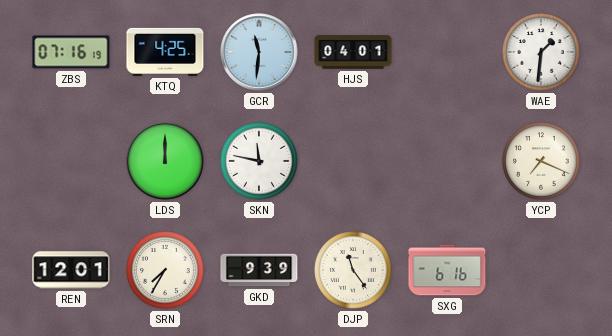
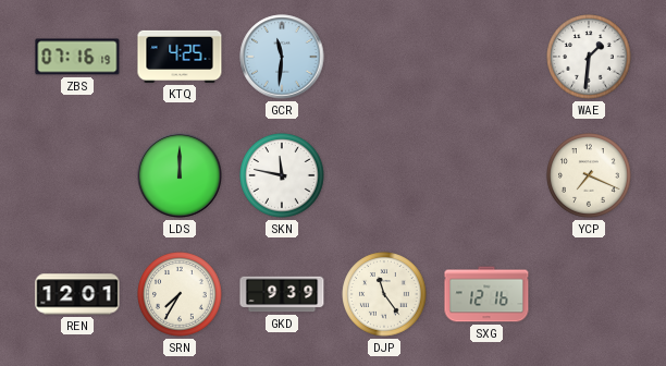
HJS: 04:01 -> none (353, 52)
SXG: 6:16 -> 12:16 (486, 294)
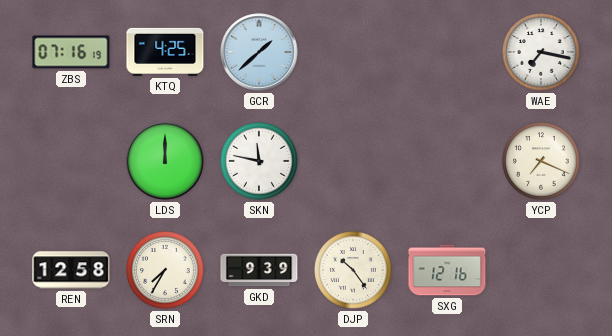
GCR: 11:31 -> 1:38 (259, 52)
WAE: 1:31 -> 7:17 (541, 52)
REN: 12:01 -> 12:58 (71, 270)
DJP: 11:24 -> 10:24 (353, 270)
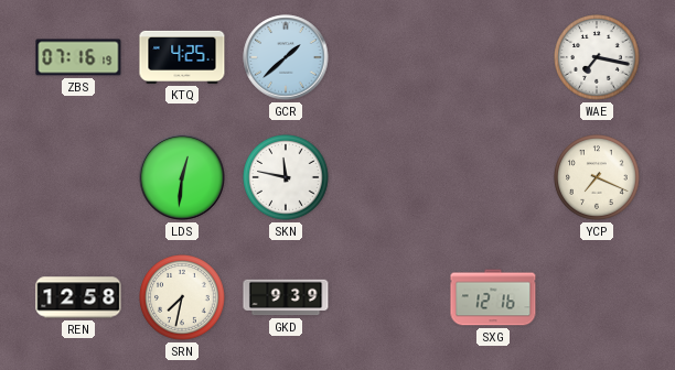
LDS: 12:00 -> 12:31 (182, 177)
SRN: 7:35 -> 7:32 (182, 297)
DJP: 10:24 -> none (353, 270)
